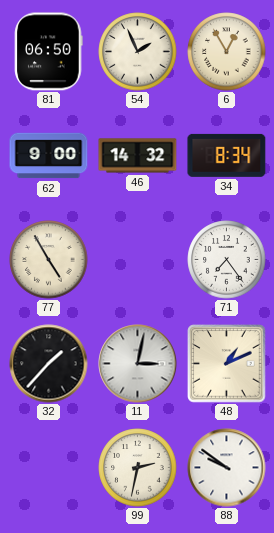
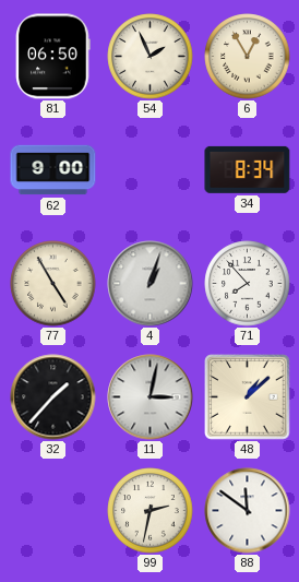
46: 14:32 -> none (138, 156)
4: none -> 1:03 (151, 284)
71: 7:24 -> 7:53 (248, 284)
48: 1:11 -> 1:08 (248, 397)
88: 9:51 -> 11:51 (248, 511)
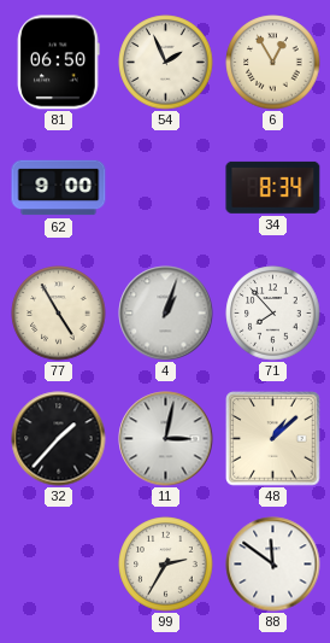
99: 2:32 -> 2:35 (166, 565)
